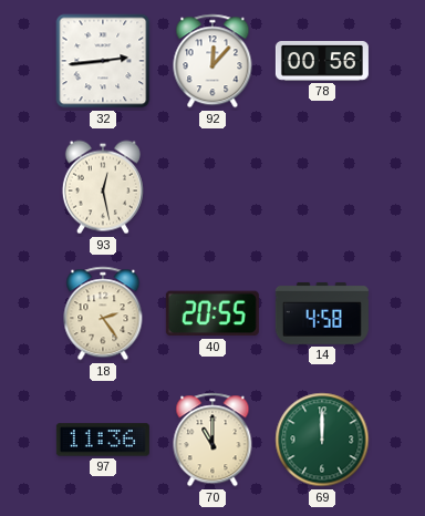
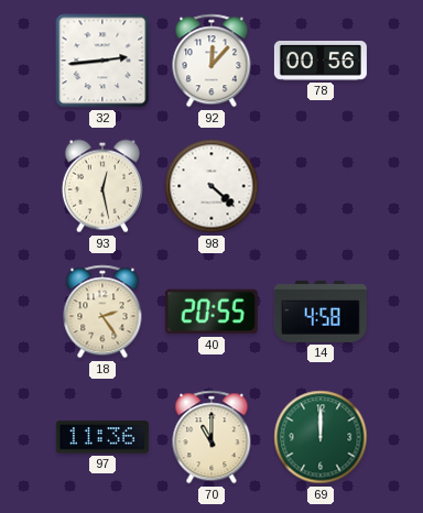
98: none -> 4:22 (211, 186)
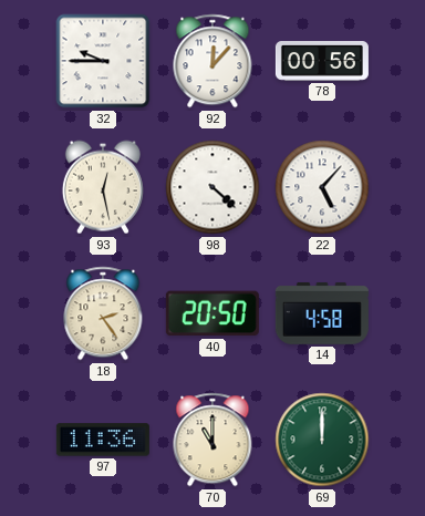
32: 2:44 -> 9:45 (103, 61)
22: none -> 5:07 (322, 187)
40: 20:55 -> 20:50 (212, 313)
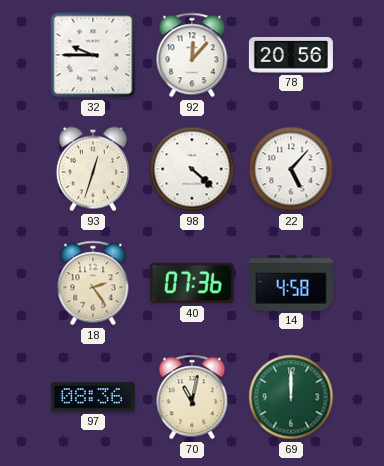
78: 00:56 -> 20:56 (291, 56)
93: 12:28 -> 12:33 (93, 169)
40: 20:50 -> 07:36 (192, 283)
97: 11:36 -> 08:36 (93, 397)
70: 11:00 -> 11:02 (192, 397)
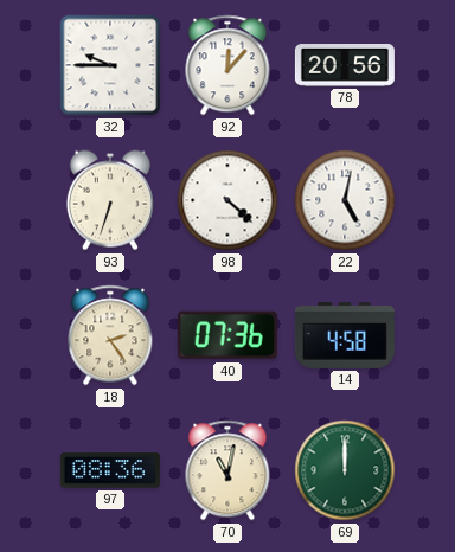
93: 12:33 -> 6:33 (110, 200)
22: 5:07 -> 5:02 (345, 200)
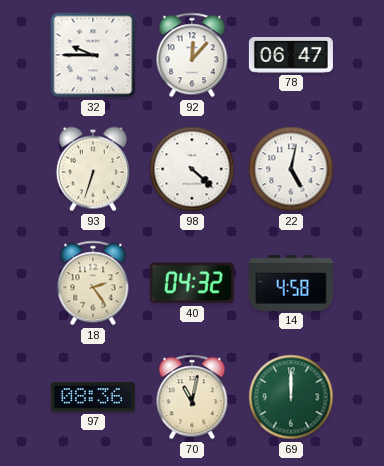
78: 20:56 -> 06:47 (291, 56)
40: 07:36 -> 04:32 (192, 283)
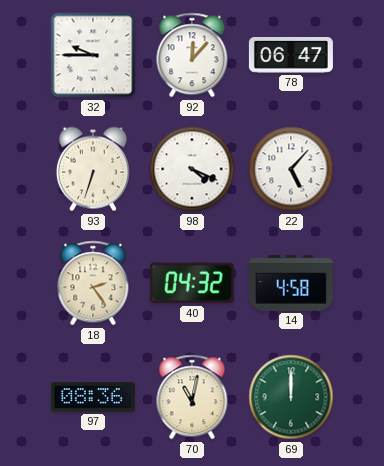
98: 4:22 -> 4:19 (192, 169)
22: 5:02 -> 5:07 (291, 169)
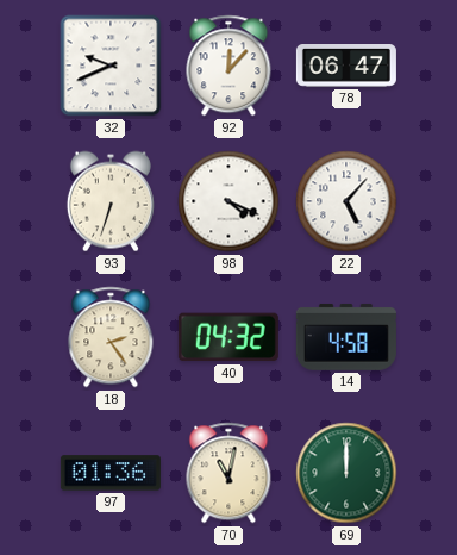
32: 9:45 -> 9:41 (111, 66)
97: 08:36 -> 01:36 (111, 473)
